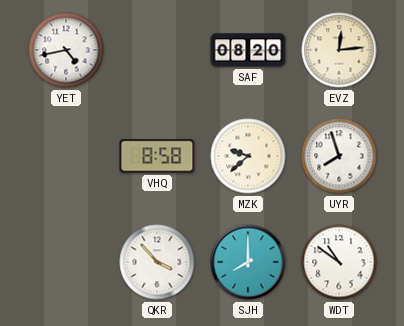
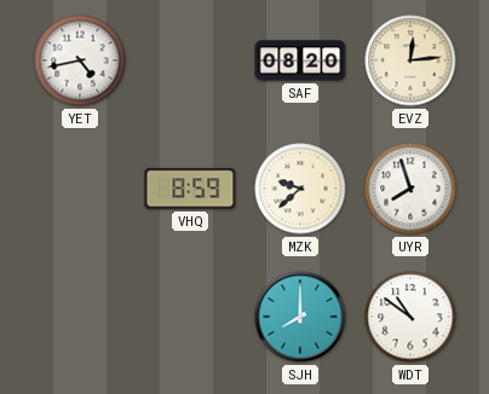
VHQ: 8:58 -> 8:59 (190, 189)
QKR: 3:53 -> none (157, 262)
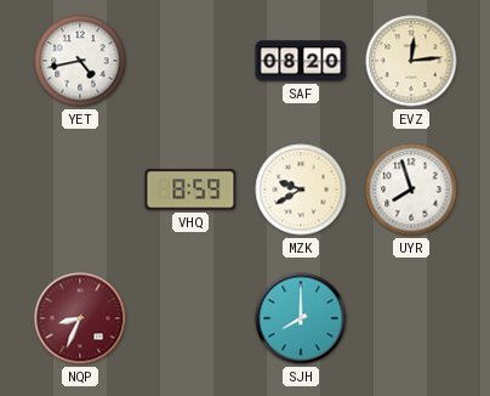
MZK: 9:38 -> 9:40 (301, 189)
NQP: none -> 8:34 (80, 318)
WDT: 10:51 -> none (410, 317)
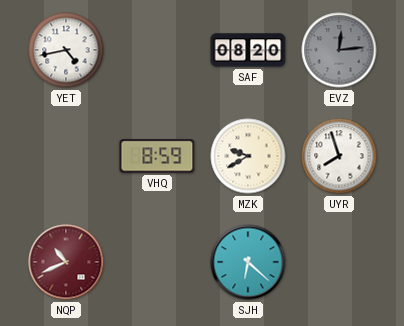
EVZ dial: cream -> grey (339, 50)
NQP: 8:34 -> 10:41 (66, 262)
SJH: 8:00 -> 6:22 (248, 262)
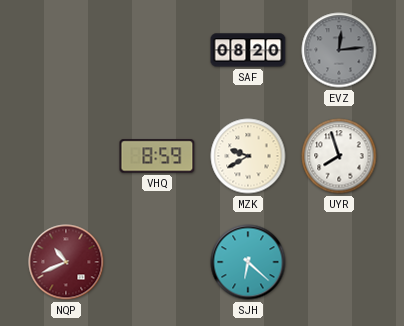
YET: 4:43 -> none (66, 50)
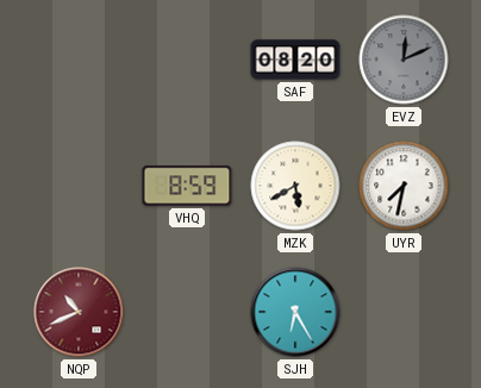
EVZ: 12:14 -> 12:11 (404, 60)
MZK: 9:40 -> 5:40 (295, 186)
UYR: 7:57 -> 7:32 (404, 186)
SJH: 6:22 -> 6:25 (295, 312)
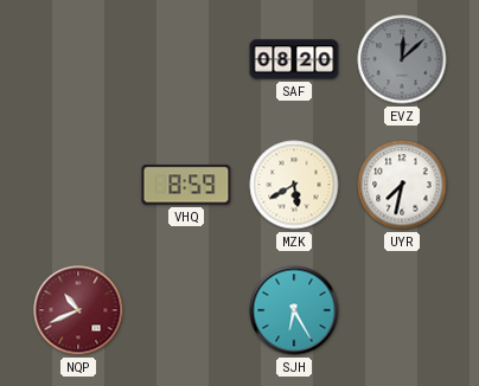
EVZ: 12:11 -> 12:08 (402, 59)
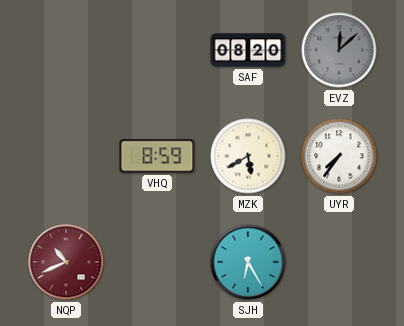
UYR: 7:32 -> 7:36 (339, 156)
